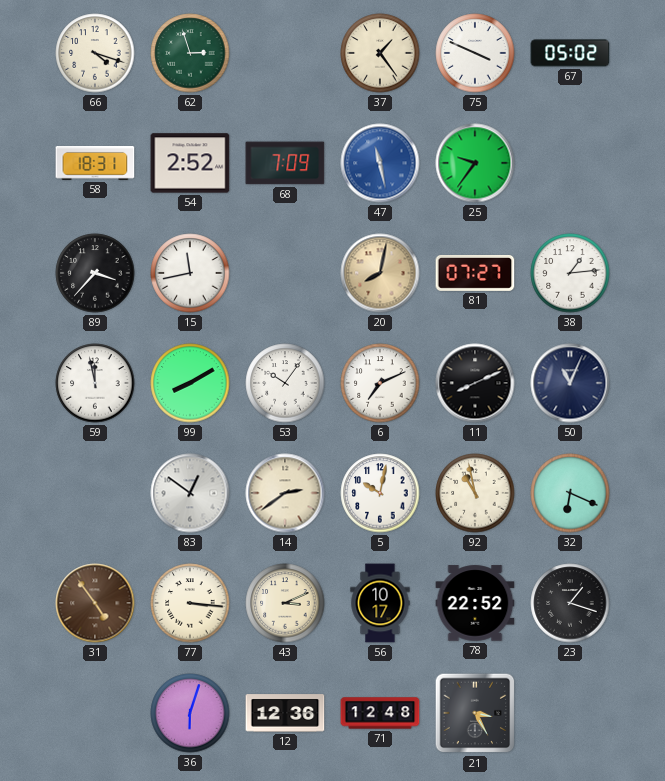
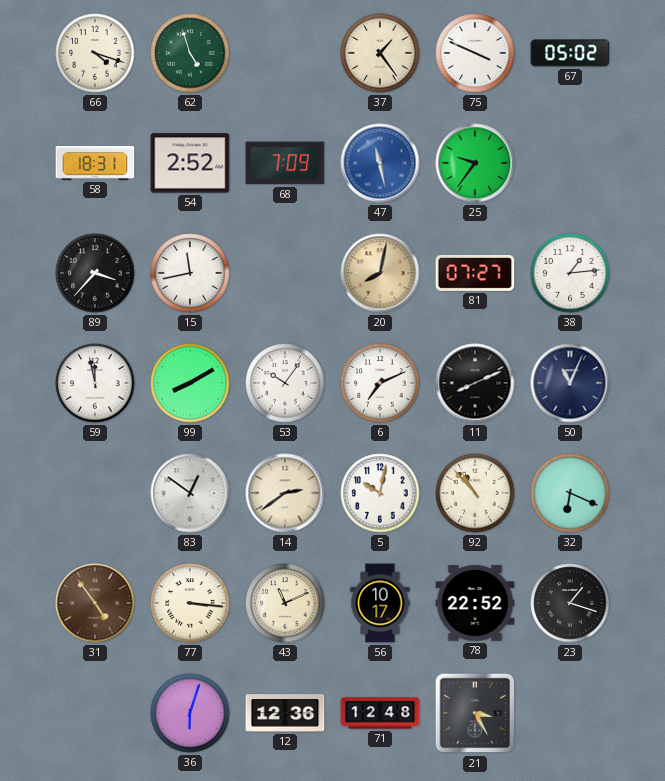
62: 2:57 -> 4:57 (190, 53)
92: 10:58 -> 10:53 (475, 493)
43: 3:11 -> 11:11 (285, 603)
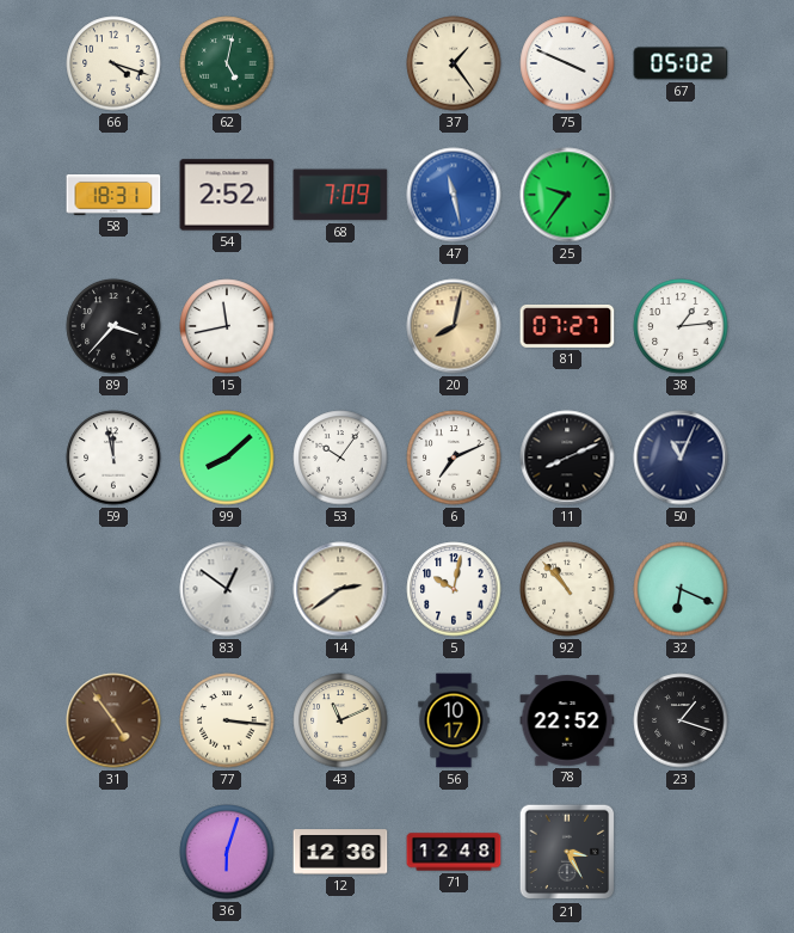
62: 4:57 -> 5:02 (227, 63)
99: 8:10 -> 8:08 (227, 458)
